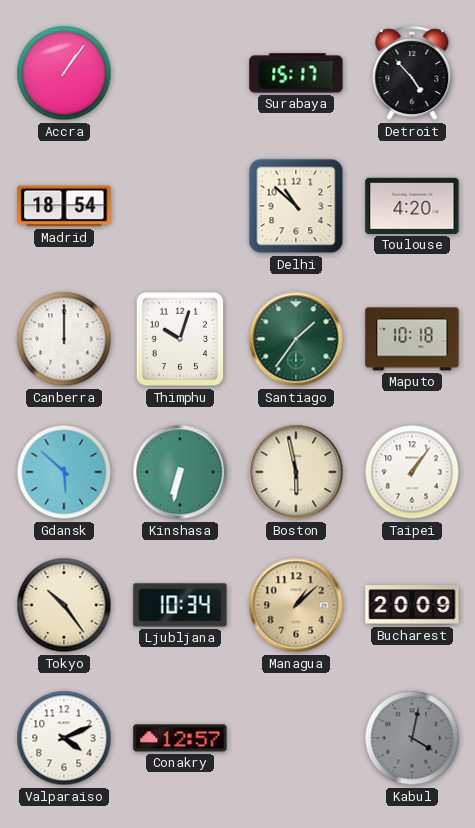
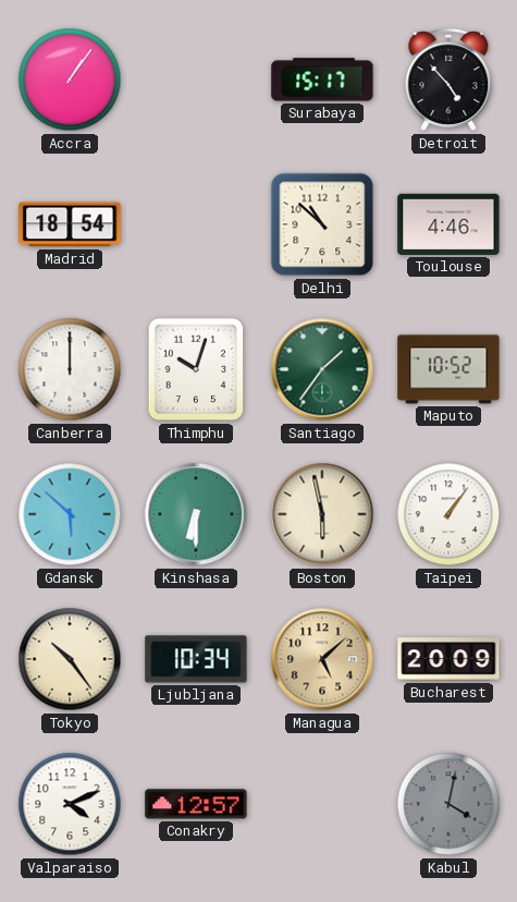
Toulouse: 4:20 -> 4:46 (448, 224)
Maputo: 10:18 -> 10:52 (448, 369)
Kinshasa: 6:32 -> 6:30 (196, 514)
Managua: 1:08 -> 5:08 (322, 659)
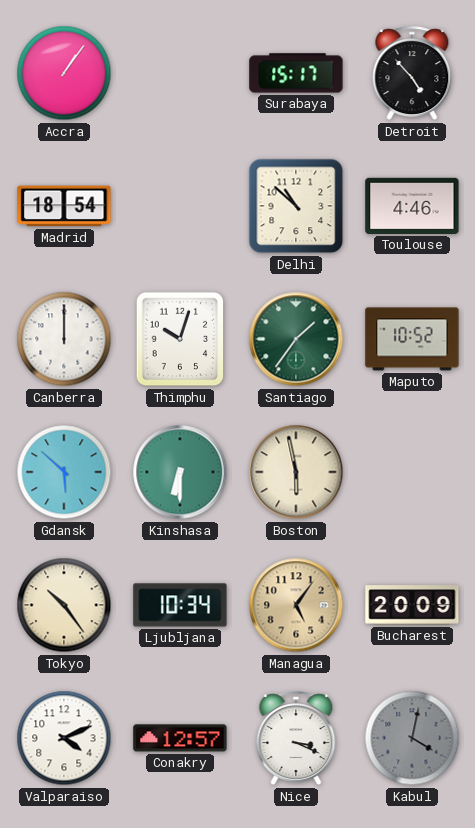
Taipei: 1:06 -> none (448, 514)
Managua: 5:08 -> 5:06 (296, 605)
Nice: none -> 3:19 (296, 739)
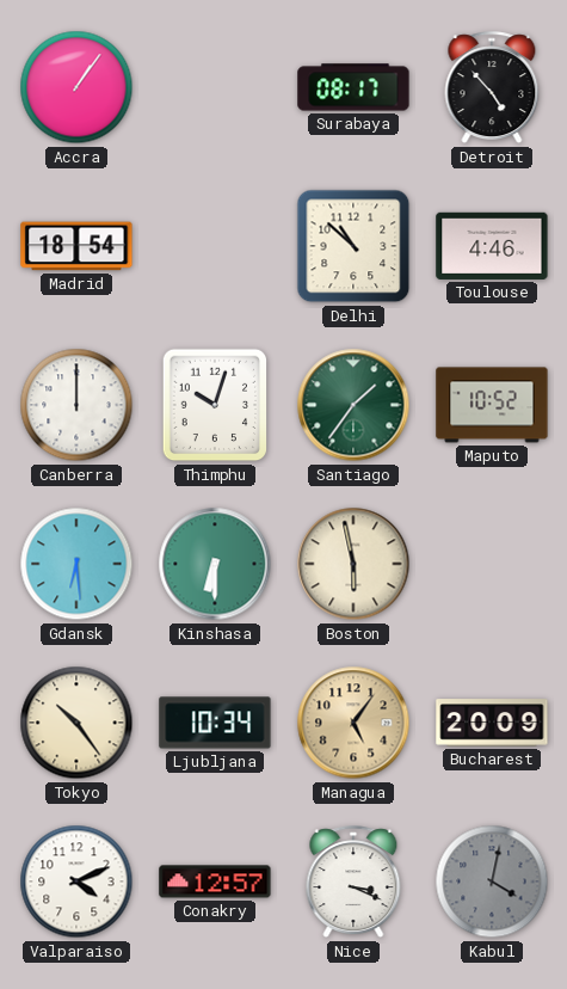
Surabaya: 15:17 -> 08:17 (353, 87)
Gdansk: 5:52 -> 6:29 (76, 564)
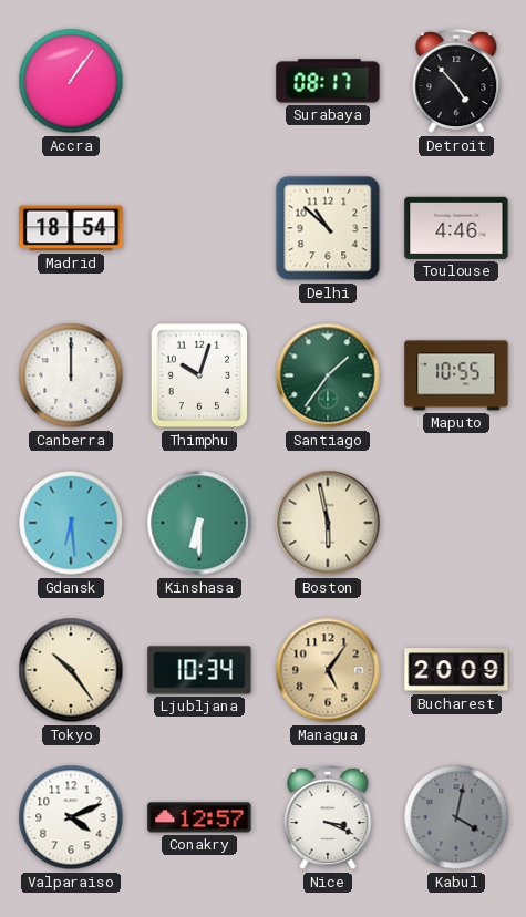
Maputo: 10:52 -> 10:55 (456, 375)
